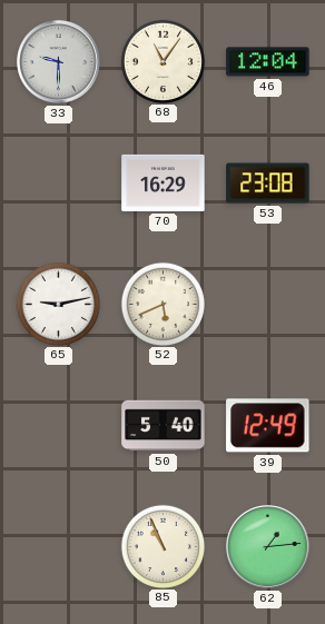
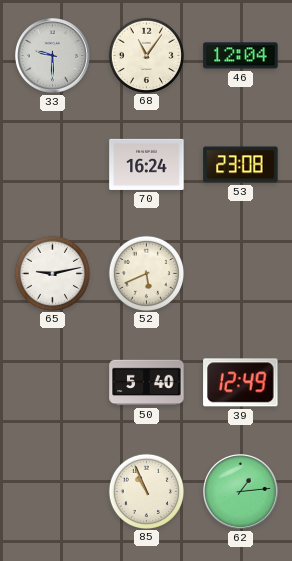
70: 16:29 -> 16:24 (147, 164)
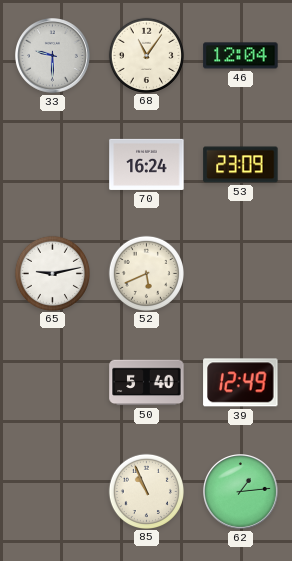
53: 23:08 -> 23:09 (241, 165)
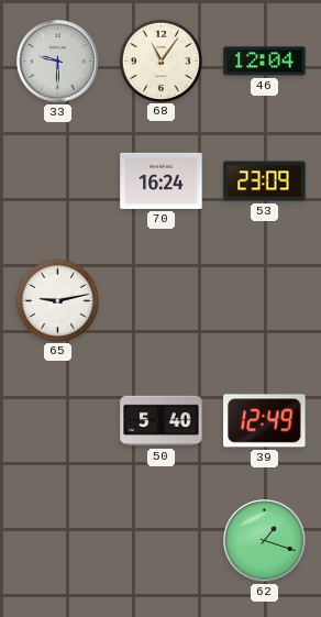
52: 5:41 -> none (146, 273)
85: 10:56 -> none (146, 491)
62: 1:14 -> 1:18 (265, 541)
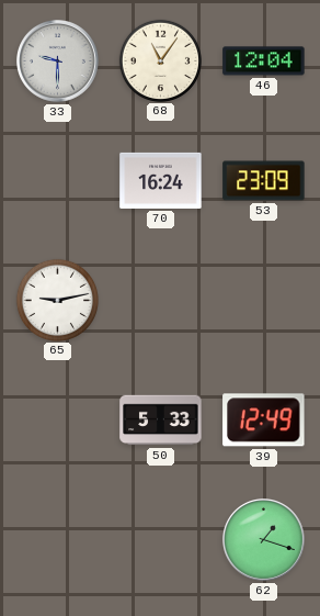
50: 5:40 -> 5:33 (161, 421)
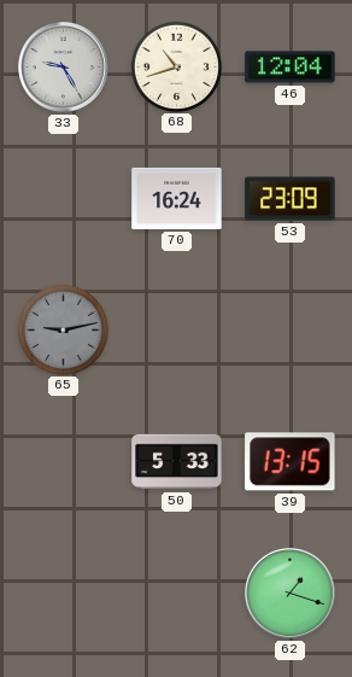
33: 9:30 -> 9:25 (64, 68)
68: 11:06 -> 10:42 (176, 66)
65 dial: white -> grey (63, 329)
39: 12:49 -> 13:15 (291, 462)
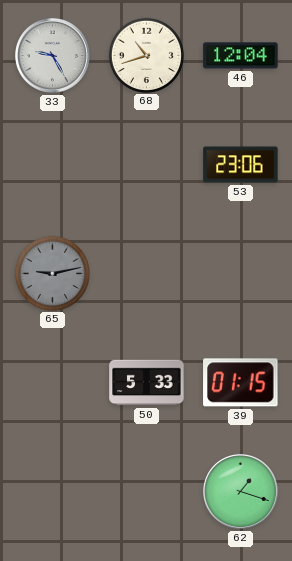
70: 16:24 -> none (177, 198)
53: 23:09 -> 23:06 (241, 165)
39: 13:15 -> 01:15 (241, 383)
